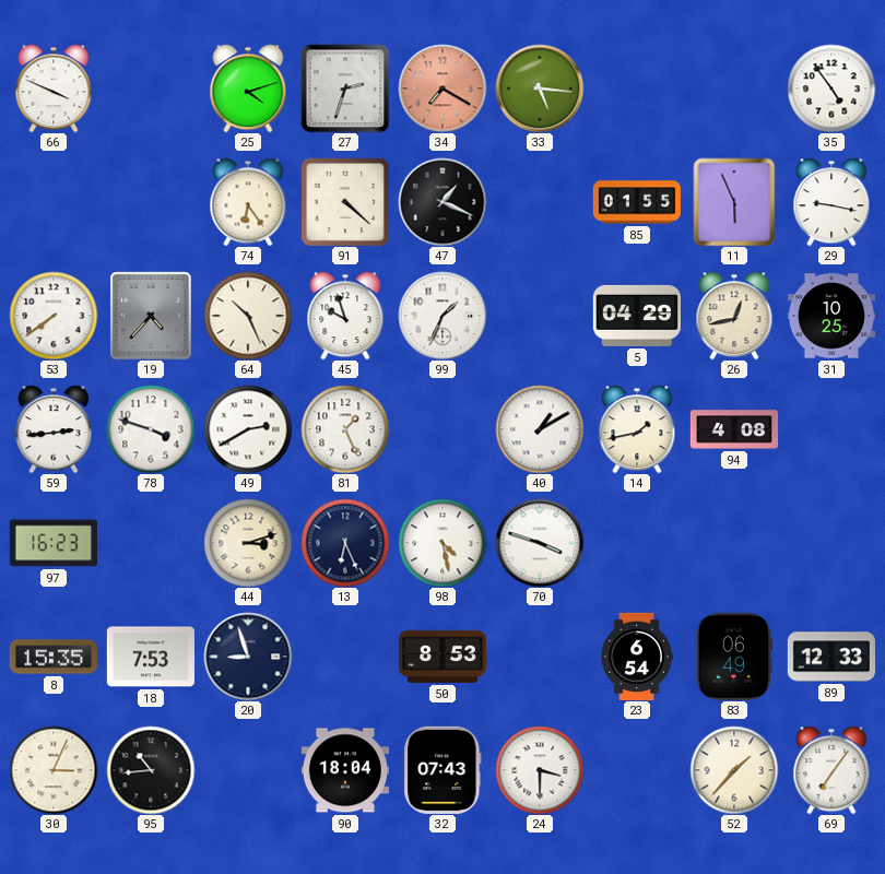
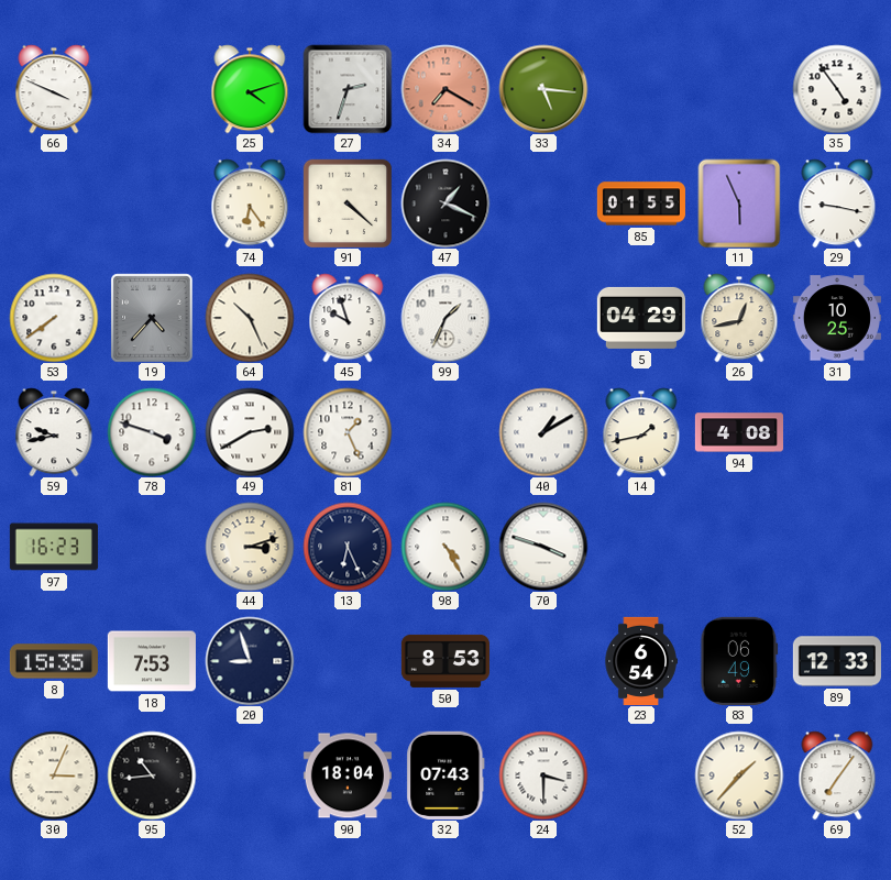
59: 2:44 -> 9:43 (54, 432)
98: 4:28 -> 4:25 (446, 547)
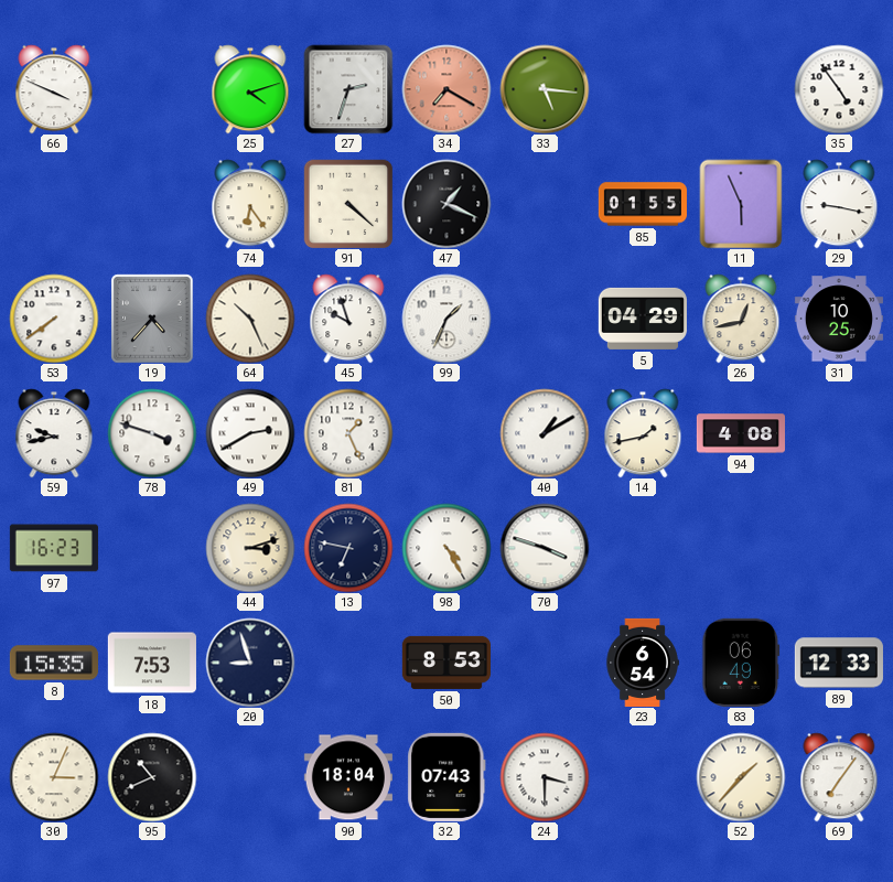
13: 6:26 -> 6:47 (348, 548)
95: 10:44 -> 10:41 (152, 777)
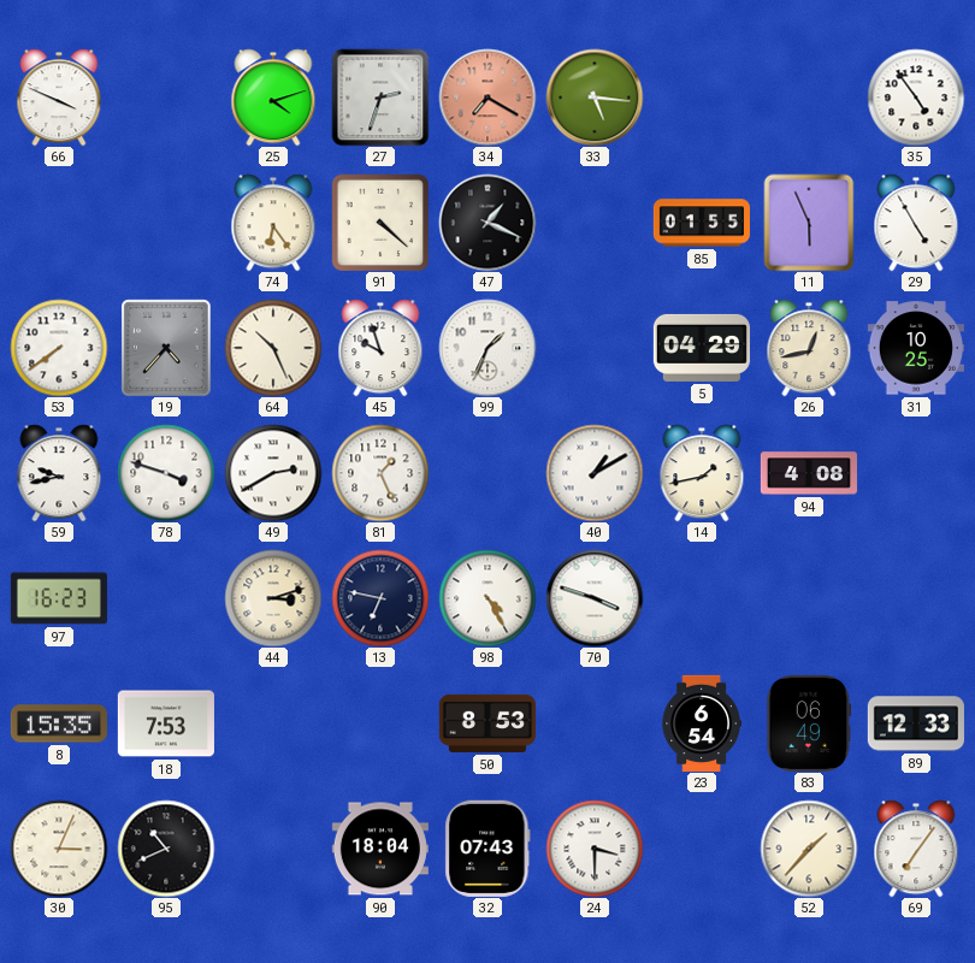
29: 9:17 -> 4:55 (916, 223)
20: 8:57 -> none (250, 663)
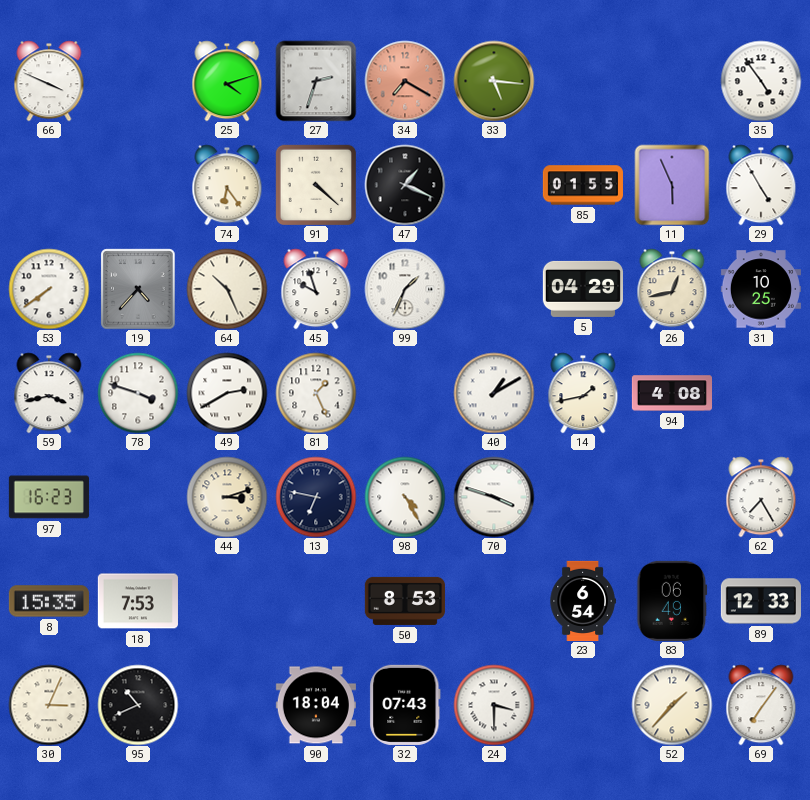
59: 9:43 -> 3:43 (49, 393)
62: none -> 7:25 (761, 497)
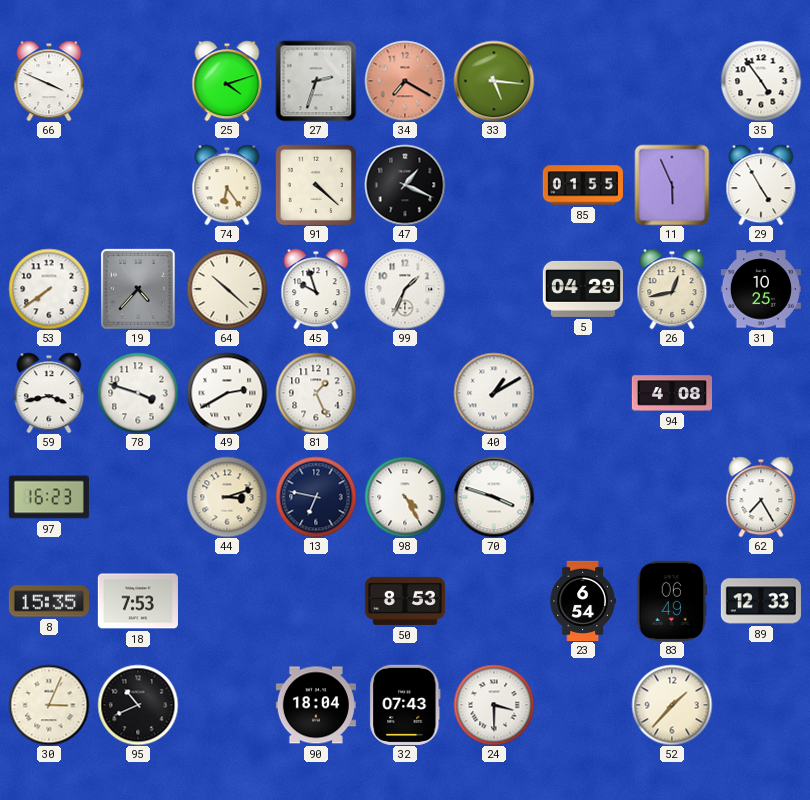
64: 10:26 -> 10:22 (227, 289)
14: 1:43 -> none (583, 393)
69: 7:06 -> none (761, 705)
